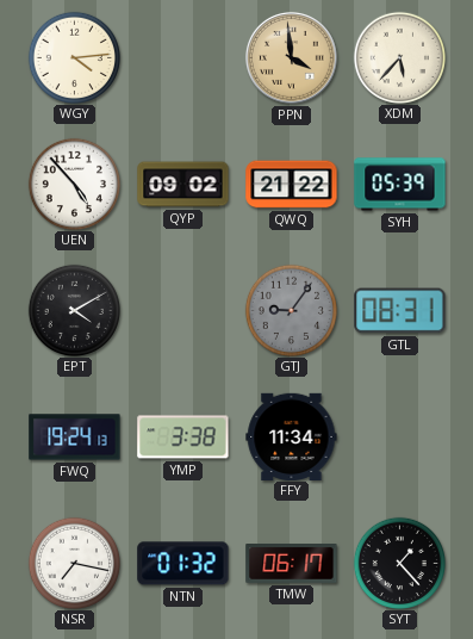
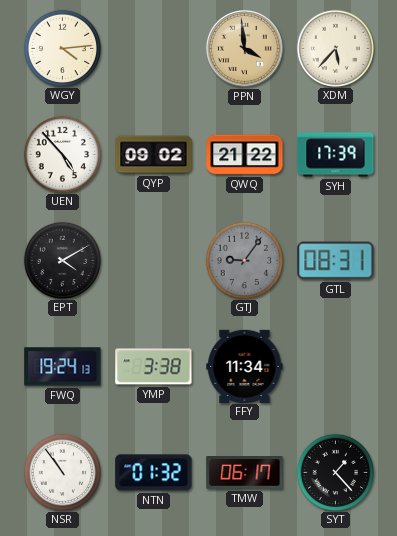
SYH: 05:39 -> 17:39 (336, 155)
NSR: 7:17 -> 10:54 (62, 472)
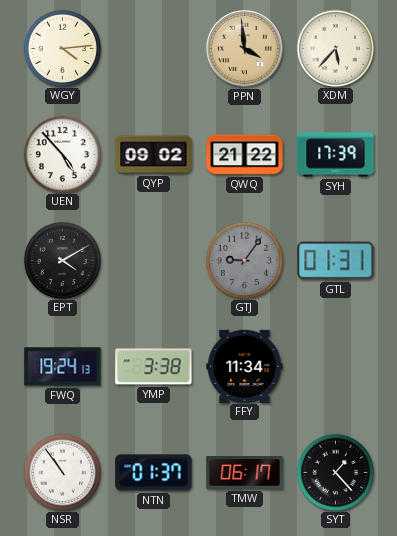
GTL: 08:31 -> 01:31 (336, 261)
NTN: 01:32 -> 01:37 (154, 473)
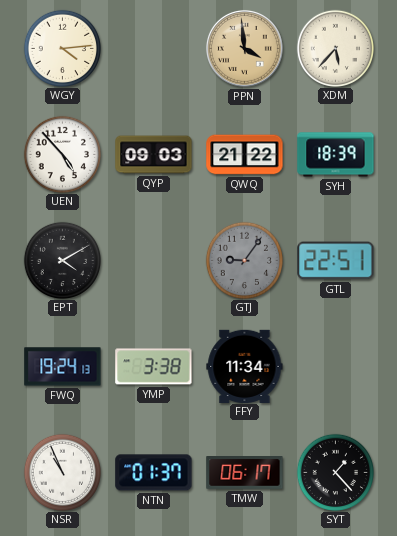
QYP: 09:02 -> 09:03 (154, 155)
SYH: 17:39 -> 18:39 (336, 155)
GTL: 01:31 -> 22:51 (336, 261)
NSR: 10:54 -> 10:56 (62, 472)
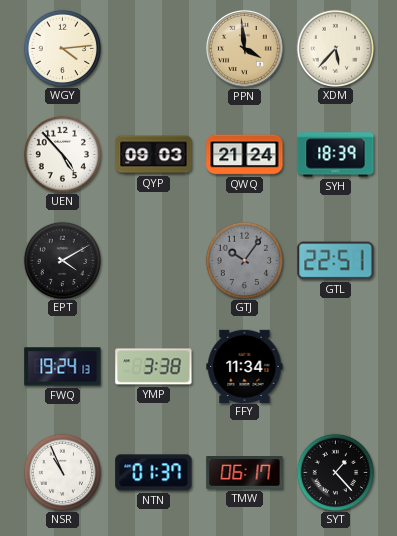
QWQ: 21:22 -> 21:24 (245, 155)
GTJ: 9:06 -> 10:06 (244, 260)
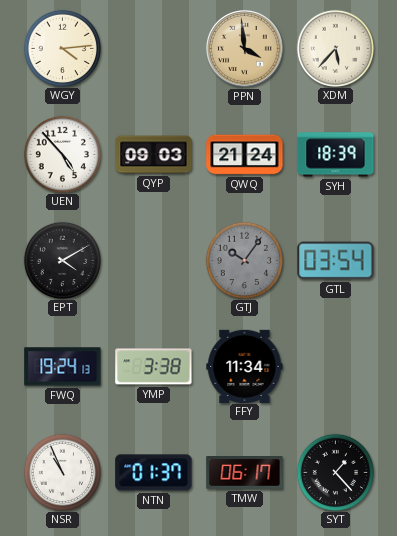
GTL: 22:51 -> 03:54 (336, 261)
